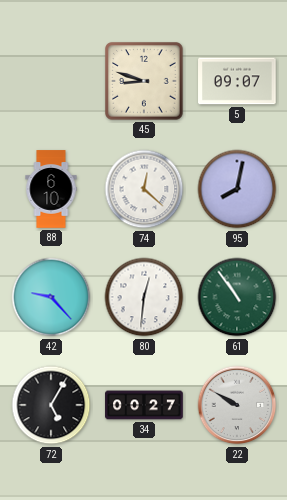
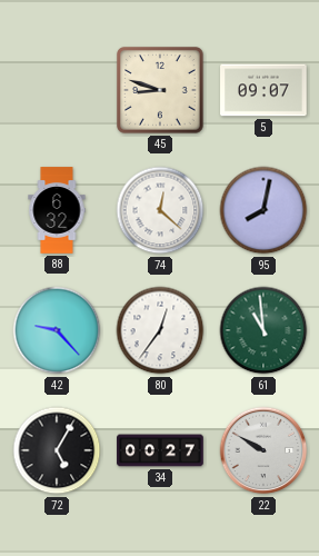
88: 6:10 -> 6:32 (57, 210)
80: 12:31 -> 12:36 (160, 330)
61: 10:54 -> 10:59 (263, 330)
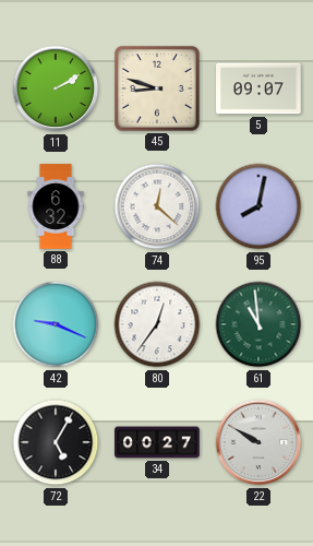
11: none -> 2:10 (56, 88)
42: 9:23 -> 9:19 (56, 324)
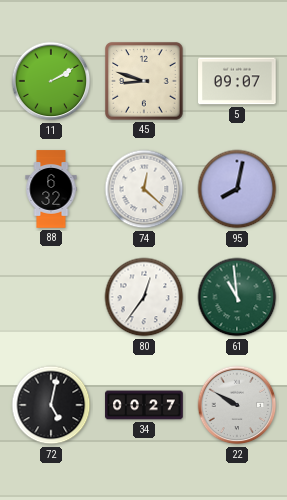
42: 9:19 -> none (56, 324)
72: 5:05 -> 5:02 (51, 405)
